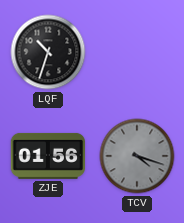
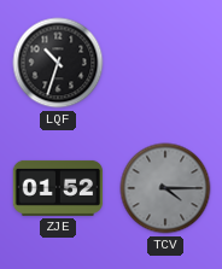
ZJE: 01:56 -> 01:52 (58, 188)
TCV: 4:18 -> 4:15 (165, 188)
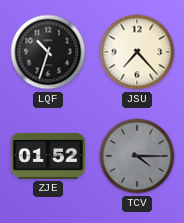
JSU: none -> 7:23 (137, 52)
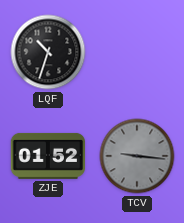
JSU: 7:23 -> none (137, 52)
TCV: 4:15 -> 9:16 (137, 156)
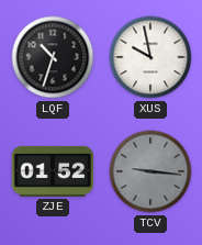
XUS: none -> 9:58 (150, 57)
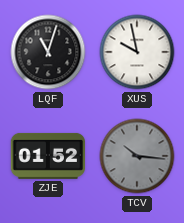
LQF: 10:33 -> 11:03 (48, 52)
TCV: 9:16 -> 10:16 (137, 156)
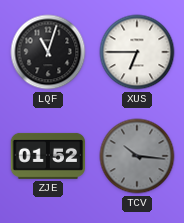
XUS: 9:58 -> 6:45 (137, 52)
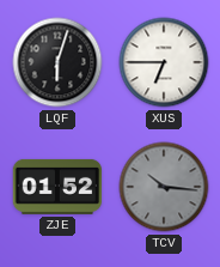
LQF: 11:03 -> 6:03 (57, 62)
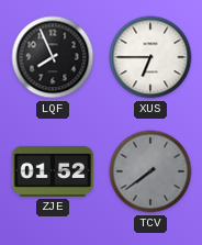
LQF: 6:03 -> 7:56 (53, 57)
TCV: 10:16 -> 7:39 (150, 171)
